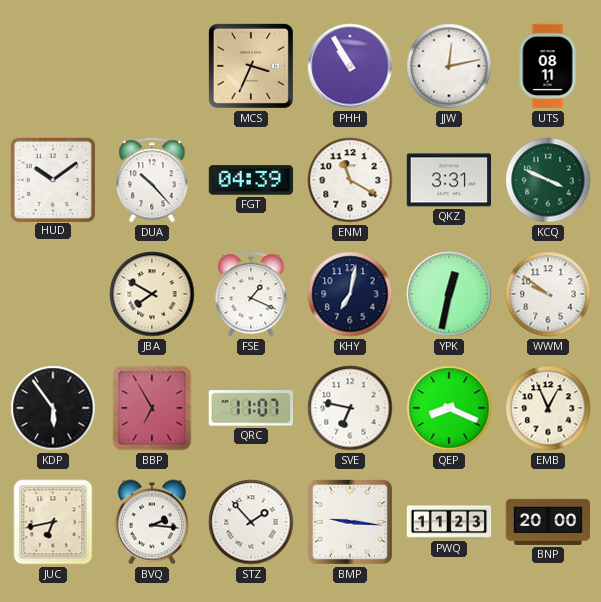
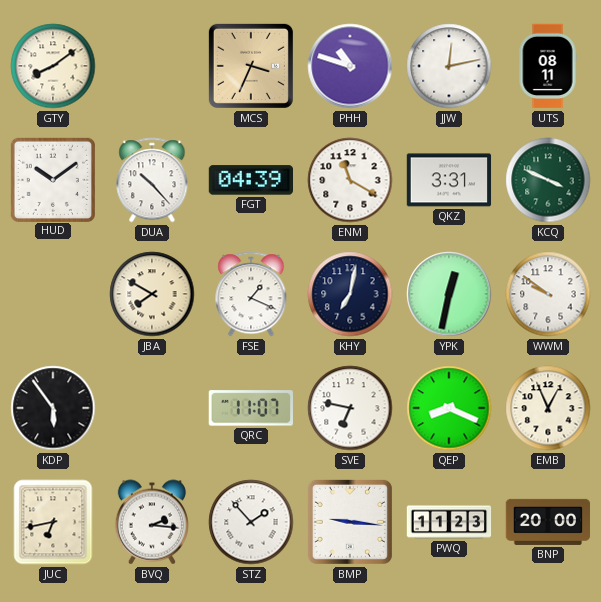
GTY: none -> 8:09 (53, 66)
PHH: 10:55 -> 10:48 (350, 66)
BBP: 6:55 -> none (152, 408)
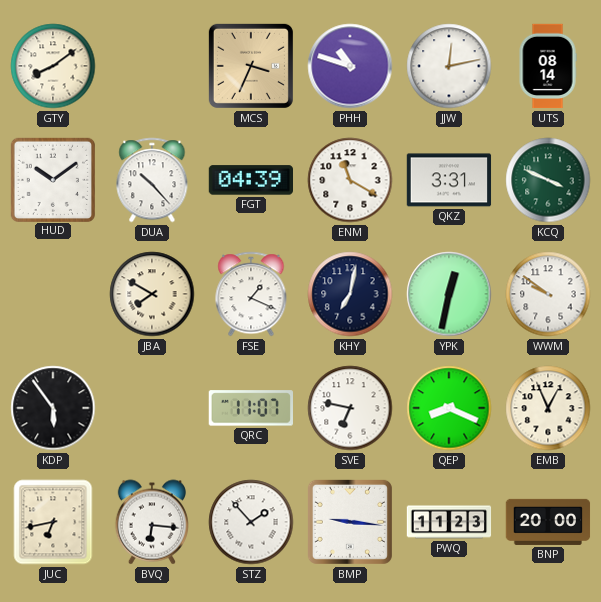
UTS: 08:11 -> 08:14 (548, 66)
BVQ: 2:16 -> 6:16 (151, 522)
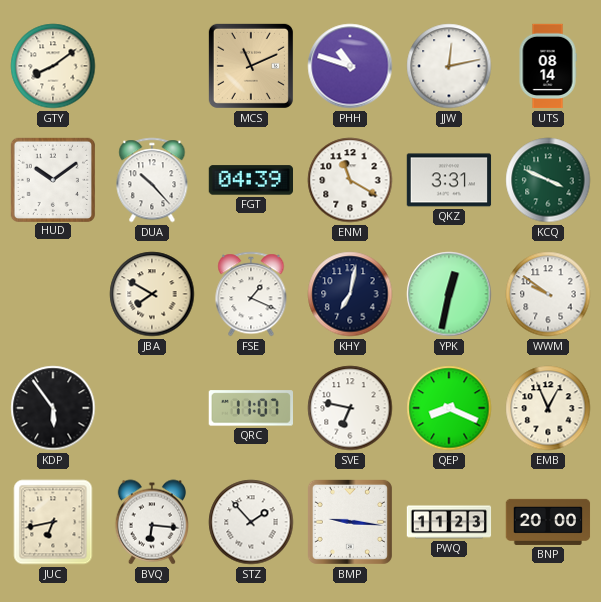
MCS: 3:34 -> 11:11 (251, 66)
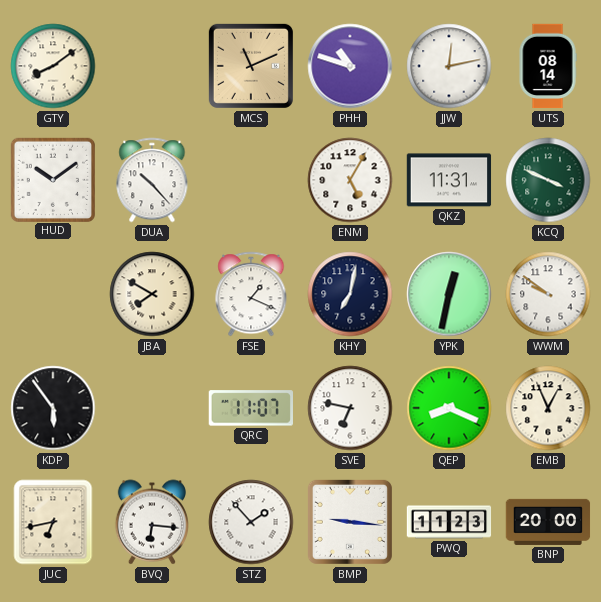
FGT: 04:39 -> none (250, 180)
ENM: 11:20 -> 5:05 (350, 180)
QKZ: 3:31 -> 11:31 (449, 180)
